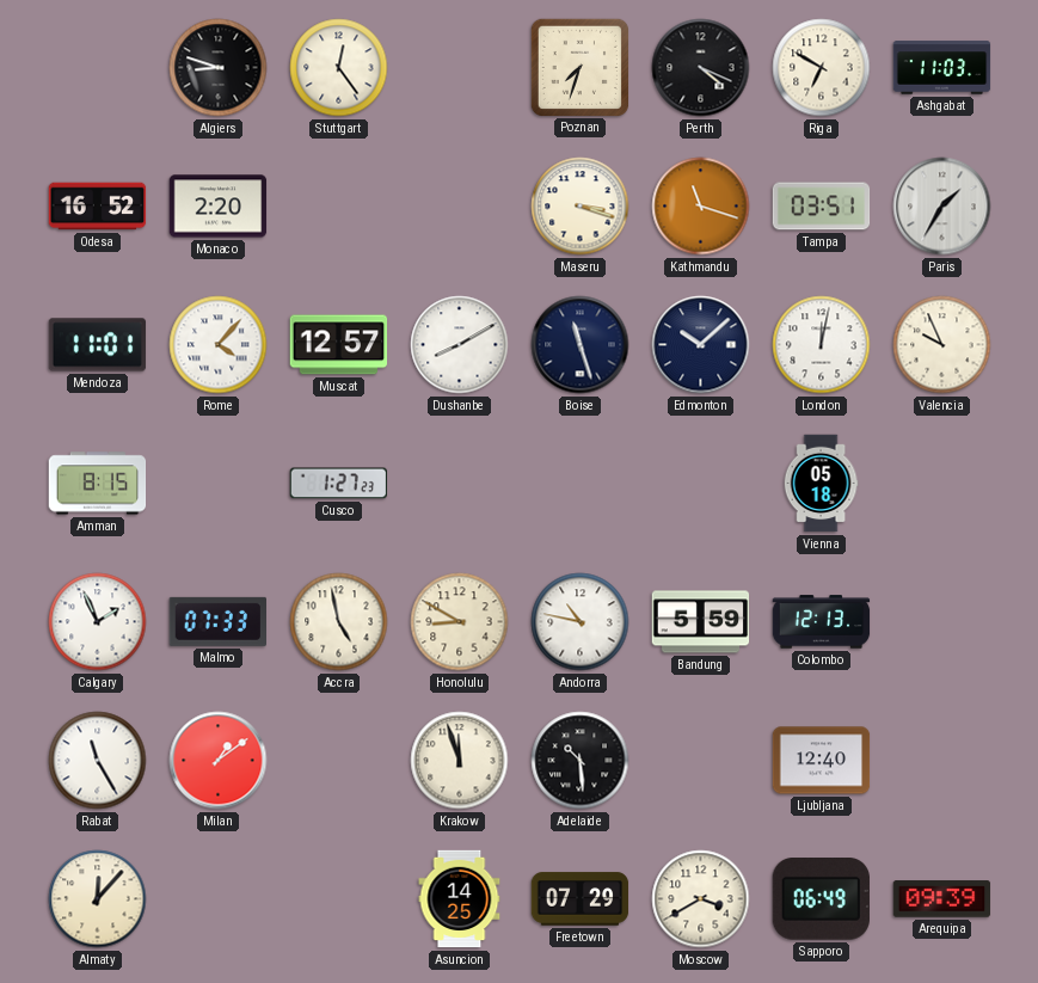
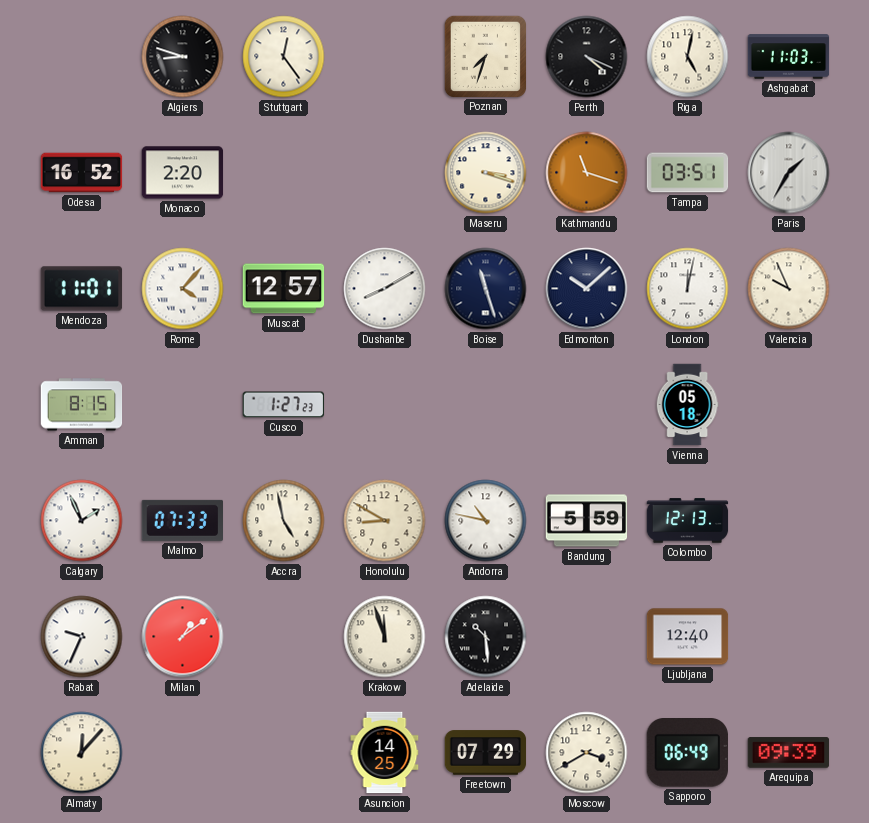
Riga: 6:50 -> 5:02 (688, 57)
Rabat: 11:25 -> 9:34 (82, 637)
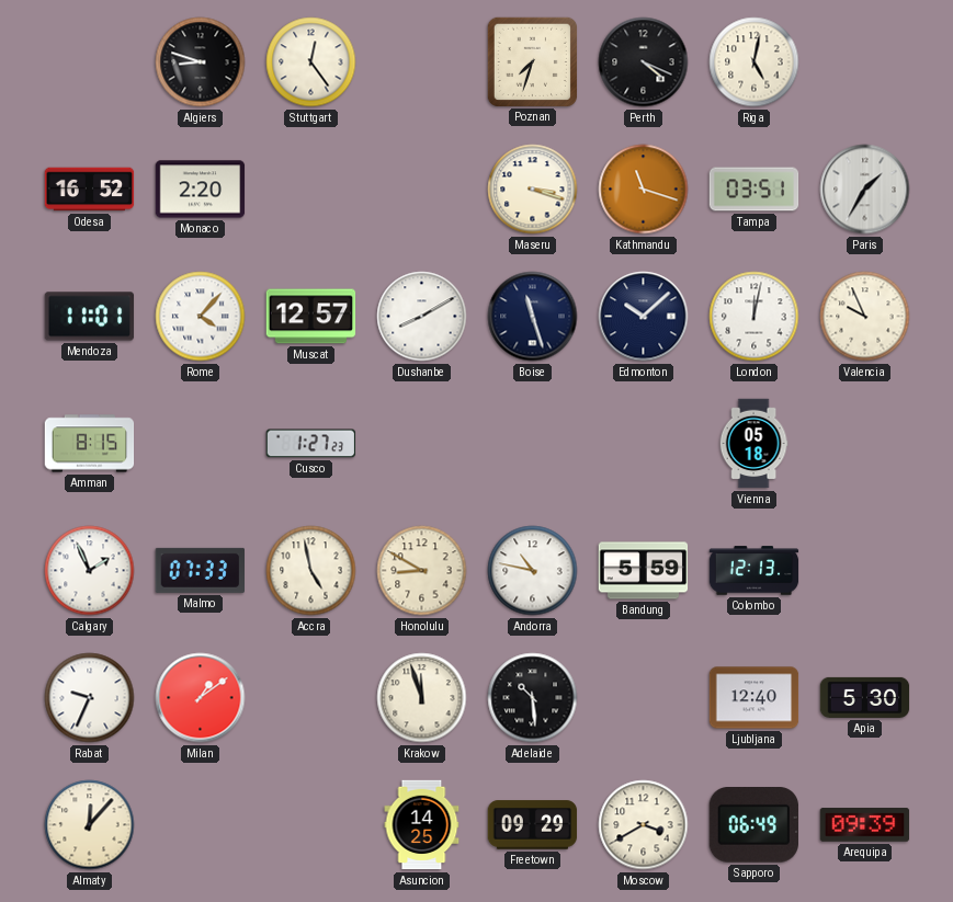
Ashgabat: 11:03 -> none (789, 57)
Apia: none -> 5:30 (865, 697)
Freetown: 07:29 -> 09:29 (533, 825)
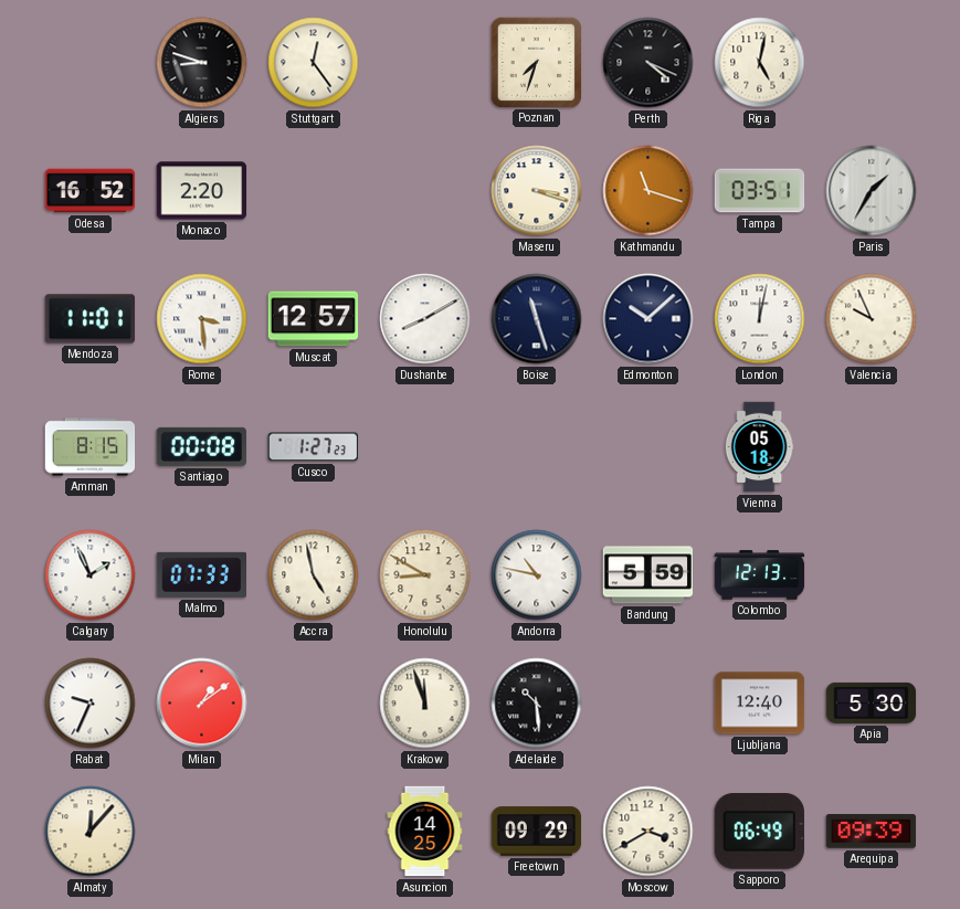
Rome: 4:07 -> 3:29 (202, 319)
Santiago: none -> 00:08 (201, 446)
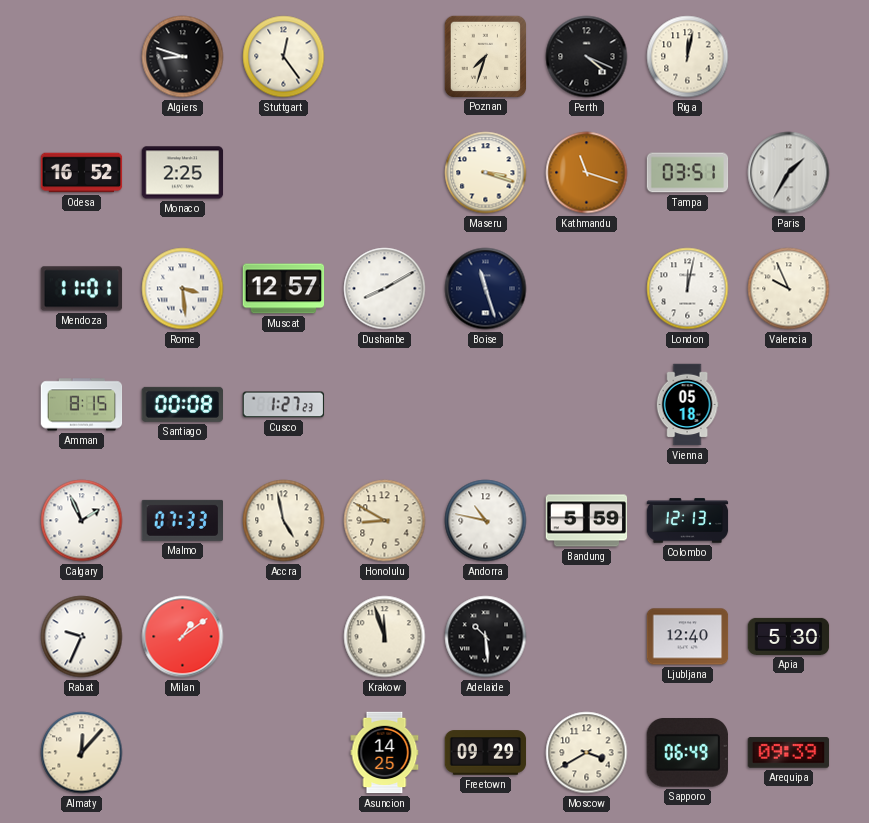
Riga: 5:02 -> 12:02 (688, 57)
Monaco: 2:20 -> 2:25 (183, 173)
Edmonton: 10:08 -> none (648, 319)
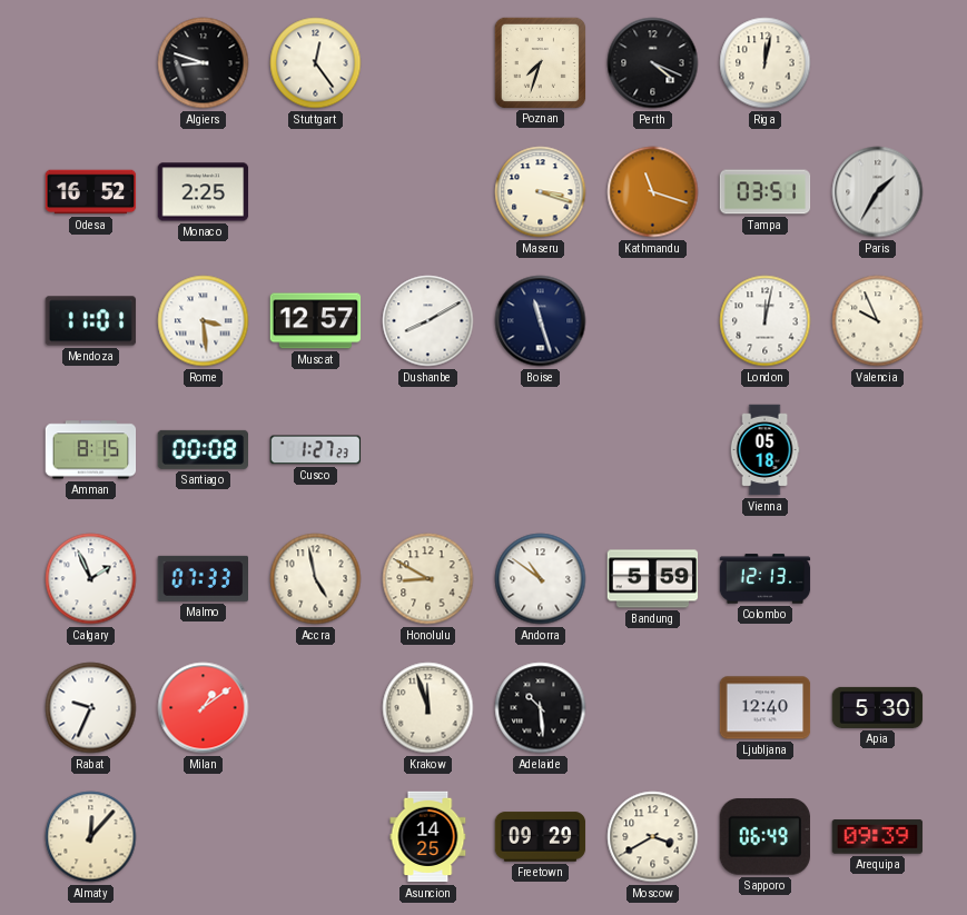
Andorra: 10:47 -> 10:51 (541, 579)
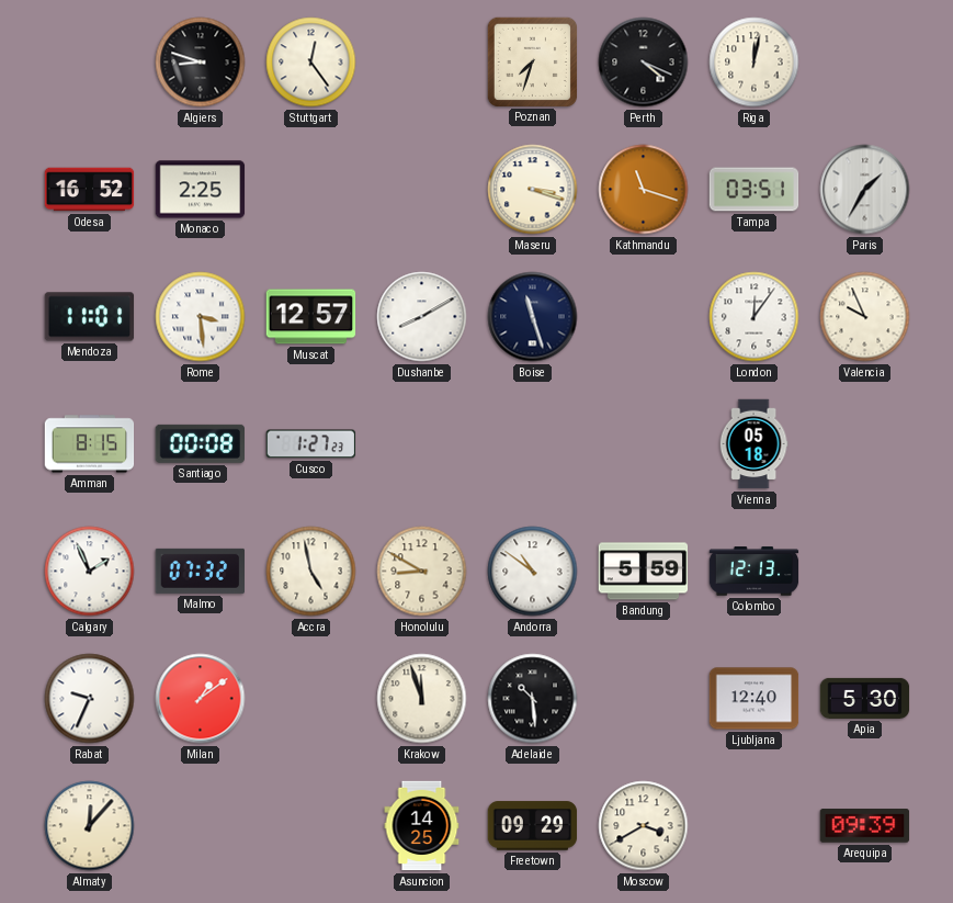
London: 12:02 -> 12:06 (755, 317)
Malmo: 07:33 -> 07:32 (201, 571)
Sapporo: 06:49 -> none (764, 837)
